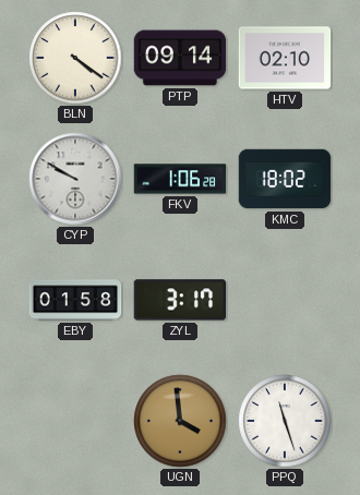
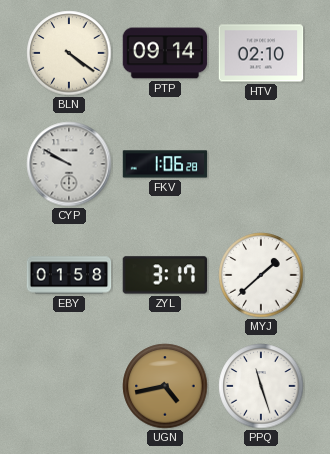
KMC: 18:02 -> none (285, 179)
MYJ: none -> 1:38 (261, 275)
UGN: 3:59 -> 4:43 (165, 386)
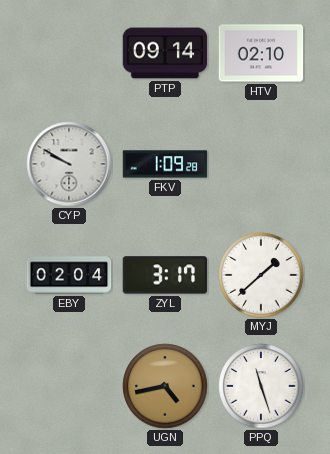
BLN: 4:21 -> none (69, 53)
FKV: 1:06 -> 1:09 (165, 164)
EBY: 01:58 -> 02:04 (69, 275)
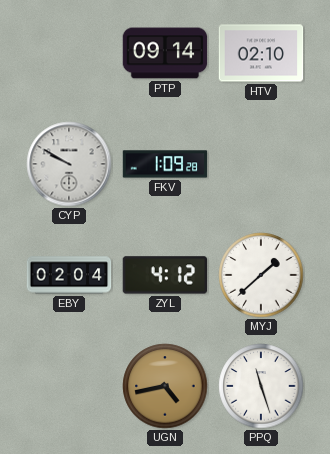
ZYL: 3:17 -> 4:12 (165, 275)
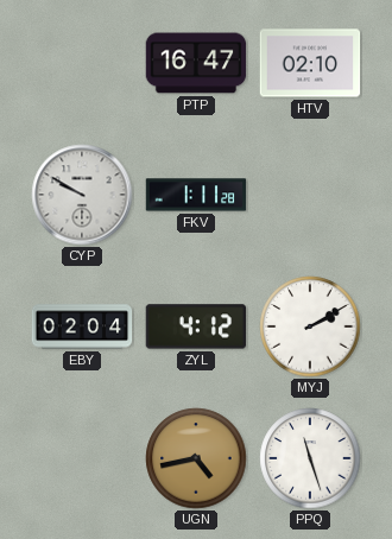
PTP: 09:14 -> 16:47 (196, 63)
FKV: 1:09 -> 1:11 (196, 195)
MYJ: 1:38 -> 2:10 (310, 326)
